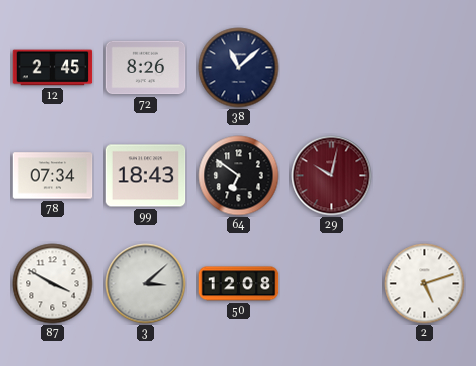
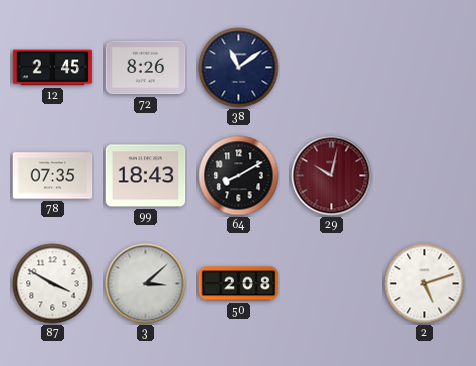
38: 11:08 -> 11:09 (239, 68)
78: 07:34 -> 07:35 (53, 176)
64: 6:51 -> 8:10 (239, 176)
50: 12:08 -> 2:08 (239, 284)
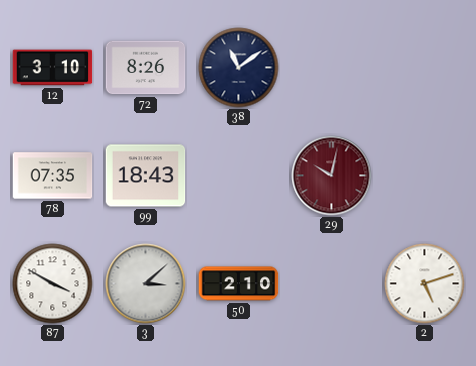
12: 2:45 -> 3:10 (53, 68)
64: 8:10 -> none (239, 176)
50: 2:08 -> 2:10 (239, 284)
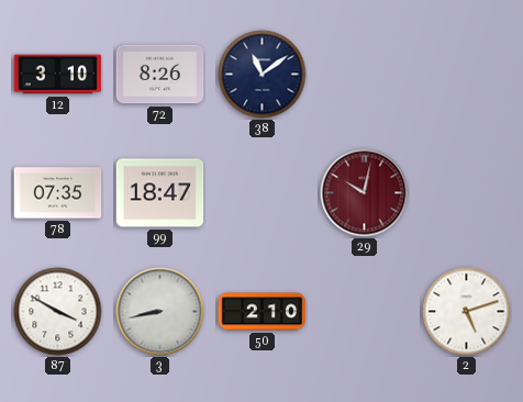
99: 18:43 -> 18:47 (160, 193)
3: 3:08 -> 8:43 (160, 312)
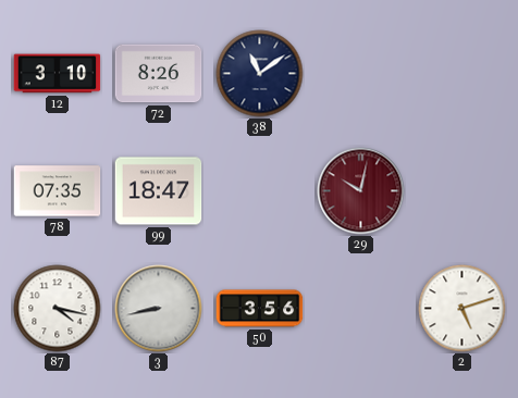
87: 3:50 -> 4:17 (58, 309)
50: 2:10 -> 3:56 (260, 309)
